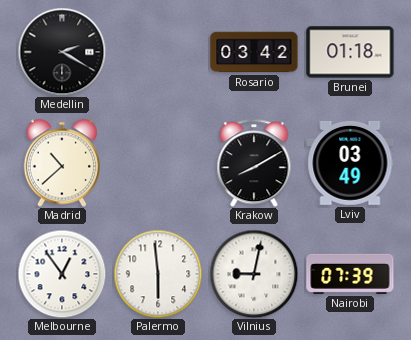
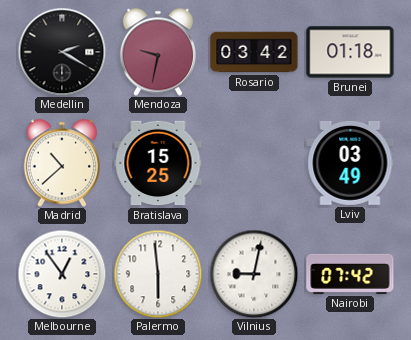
Mendoza: none -> 9:32 (157, 52)
Bratislava: none -> 15:25 (158, 163)
Krakow: 8:10 -> none (254, 163)
Nairobi: 07:39 -> 07:42 (350, 274)
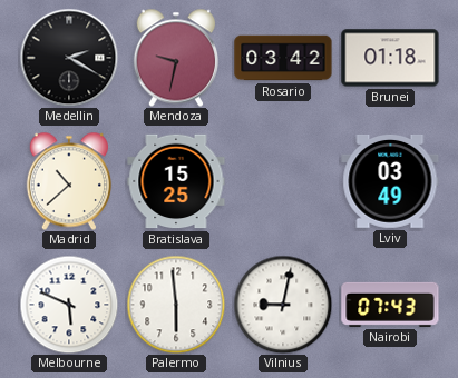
Melbourne: 12:54 -> 5:49 (69, 305)
Nairobi: 07:42 -> 07:43 (390, 305)
